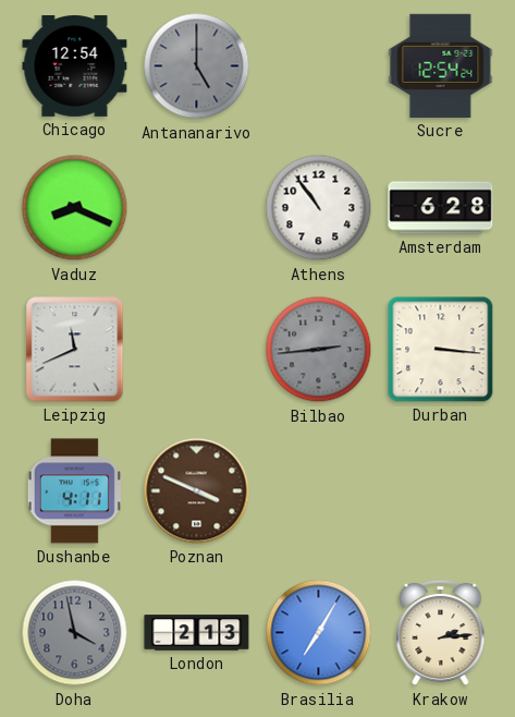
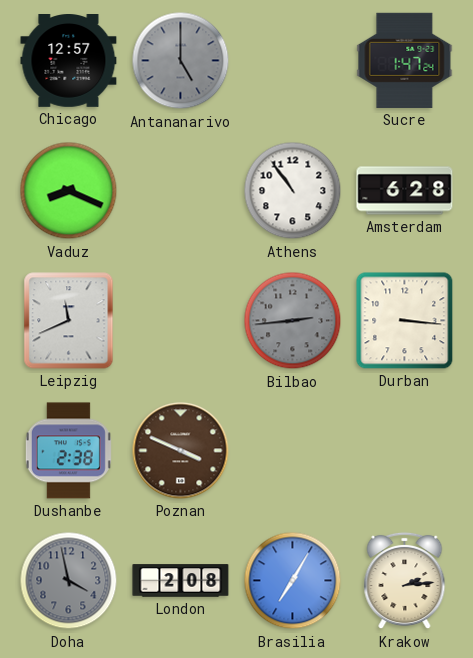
Chicago: 12:54 -> 12:57 (69, 61)
Sucre: 12:54 -> 1:47 (405, 60)
Dushanbe: 4:11 -> 2:38 (68, 451)
London: 2:13 -> 2:08 (181, 581)
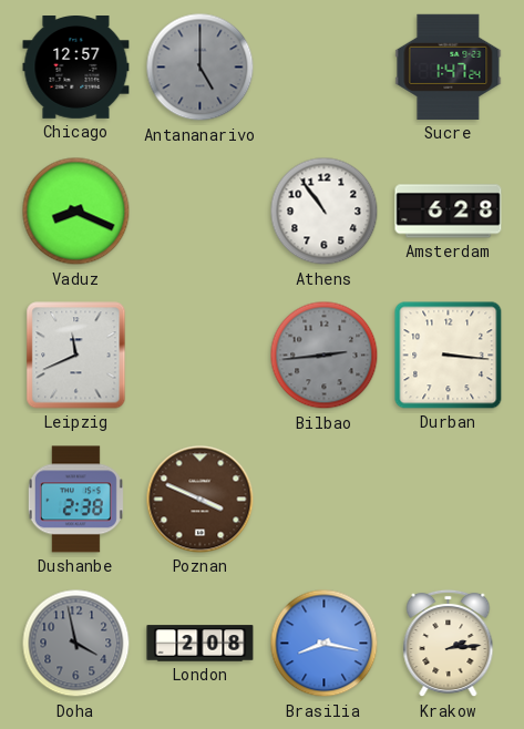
Brasilia: 7:05 -> 8:17 (325, 644)
